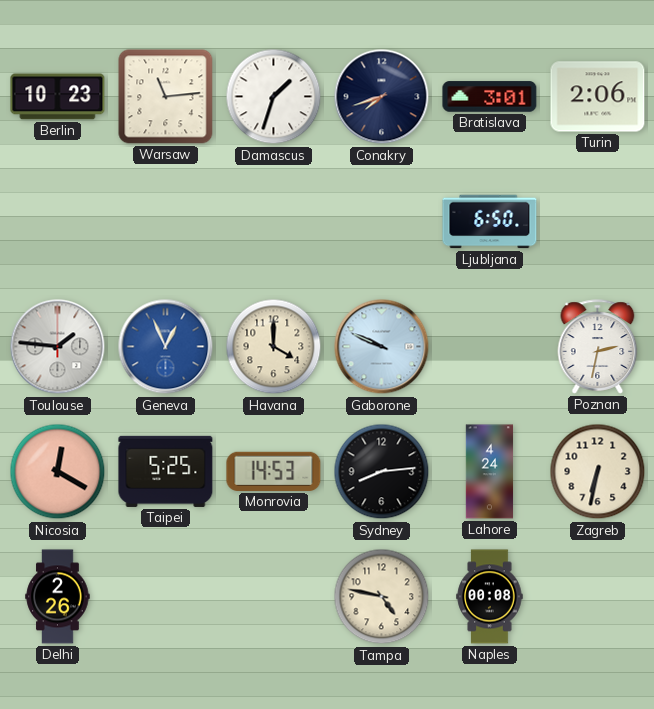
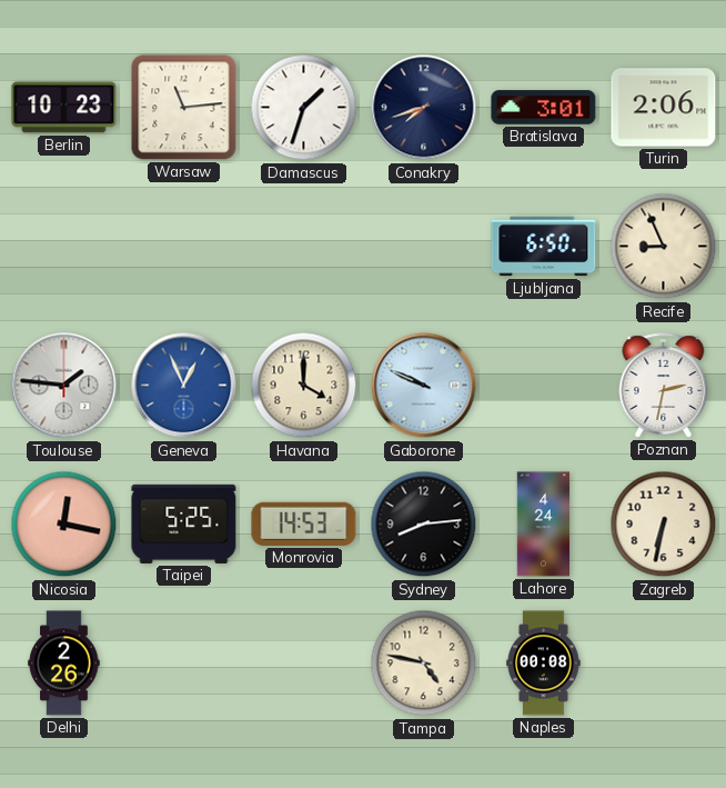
Recife: none -> 8:56 (664, 247)
Nicosia: 12:20 -> 12:17 (64, 525)
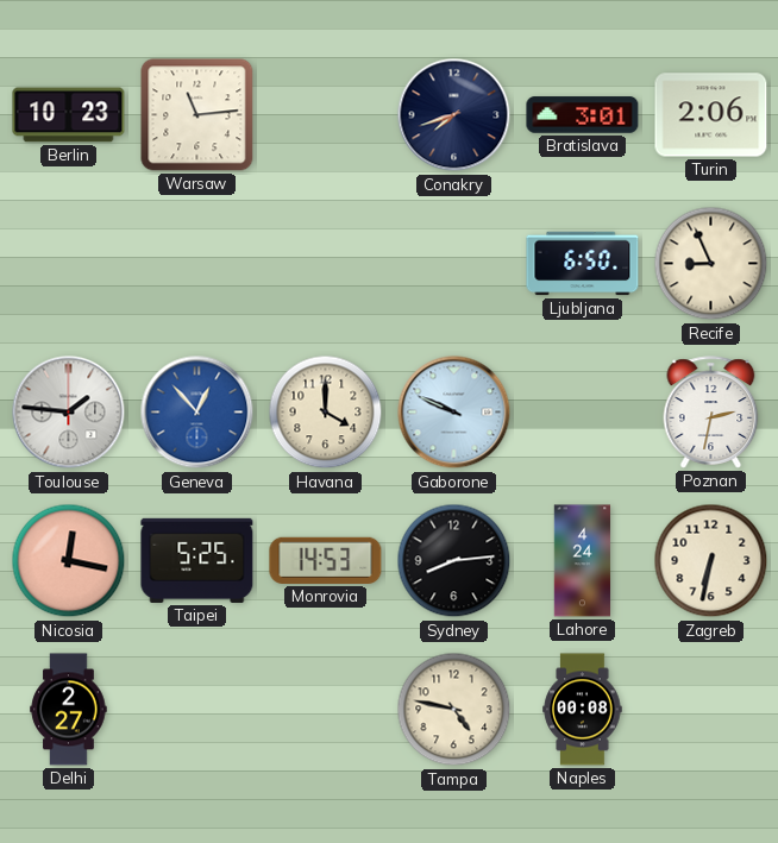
Damascus: 1:33 -> none (304, 108)
Geneva: 12:56 -> 12:53 (197, 413)
Delhi: 2:26 -> 2:27 (69, 710)
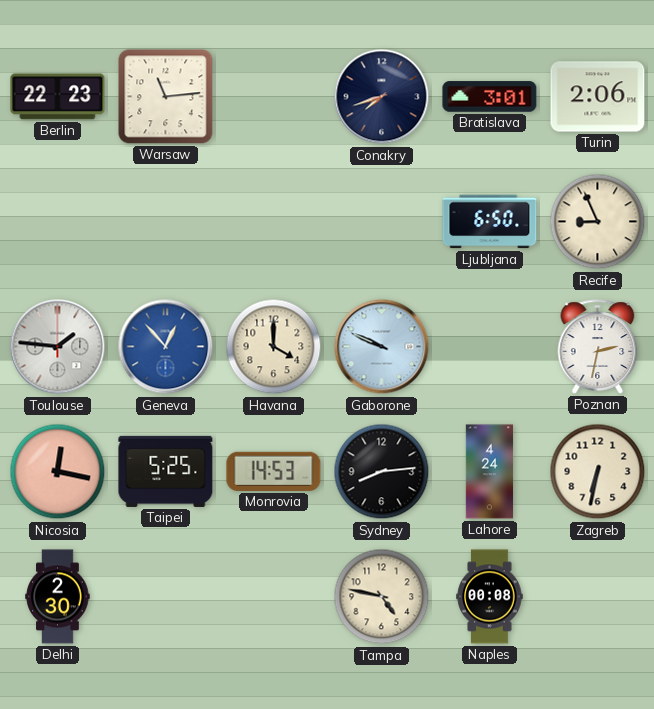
Berlin: 10:23 -> 22:23 (58, 97)
Delhi: 2:27 -> 2:30 (58, 597)
